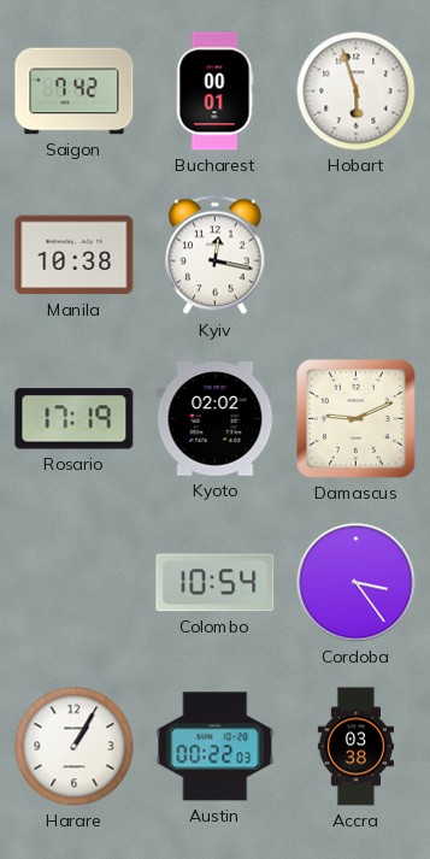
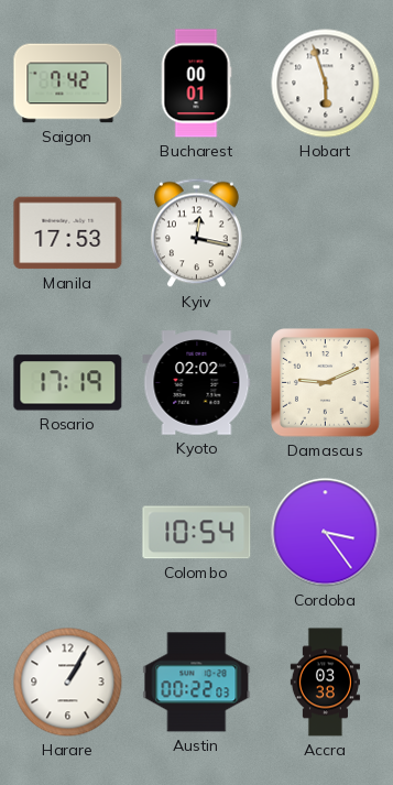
Manila: 10:38 -> 17:53 (68, 233)
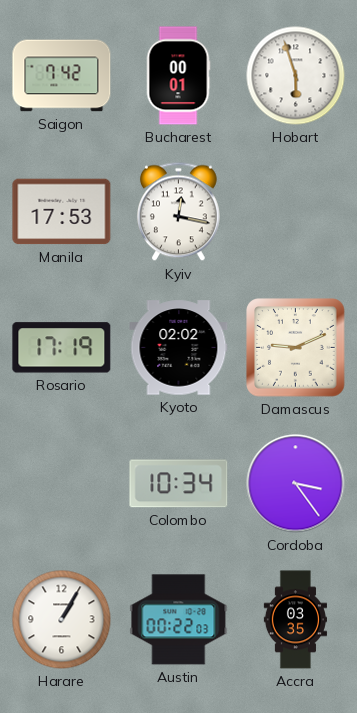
Colombo: 10:54 -> 10:34 (179, 484)
Accra: 03:38 -> 03:35 (295, 620)
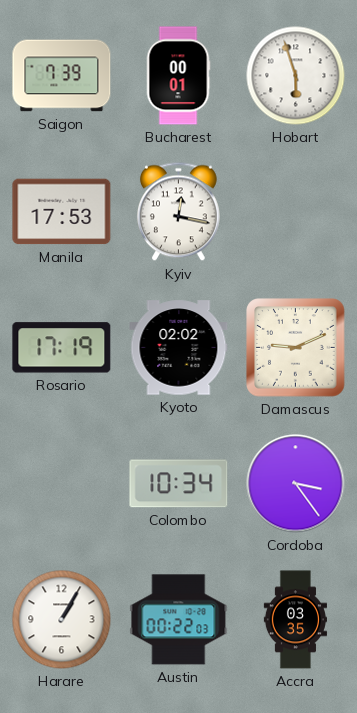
Saigon: 7:42 -> 7:39 (62, 76)
